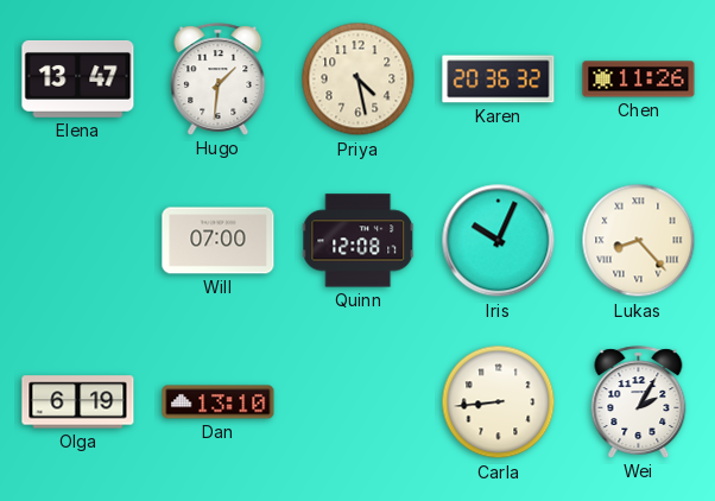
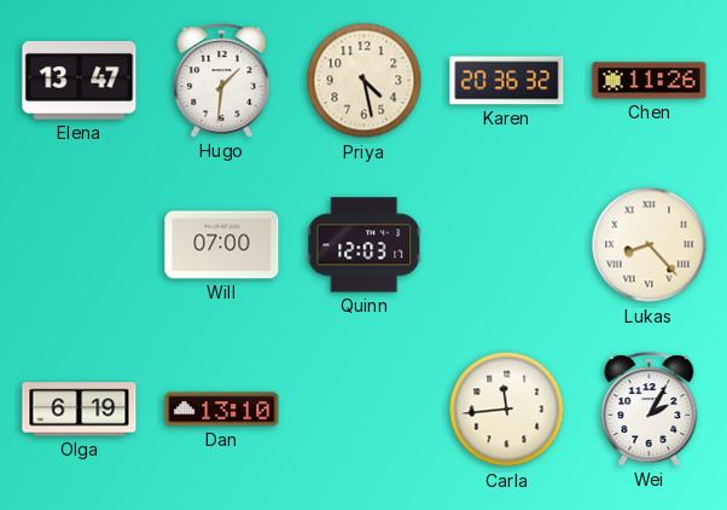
Quinn: 12:08 -> 12:03 (365, 245)
Iris: 10:04 -> none (499, 241)
Carla: 8:44 -> 11:44 (507, 410)
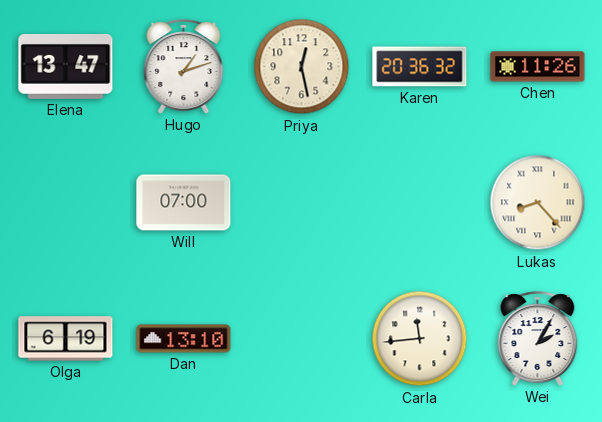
Hugo: 1:31 -> 1:12 (184, 67)
Priya: 4:28 -> 12:28 (302, 67)
Quinn: 12:03 -> none (365, 245)
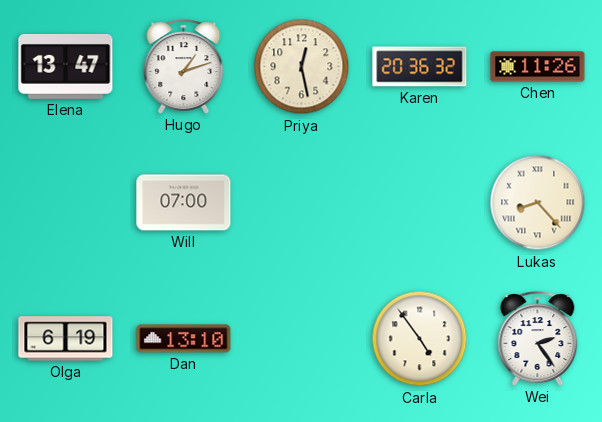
Carla: 11:44 -> 4:54 (420, 339)
Wei: 2:05 -> 2:24 (538, 339)
